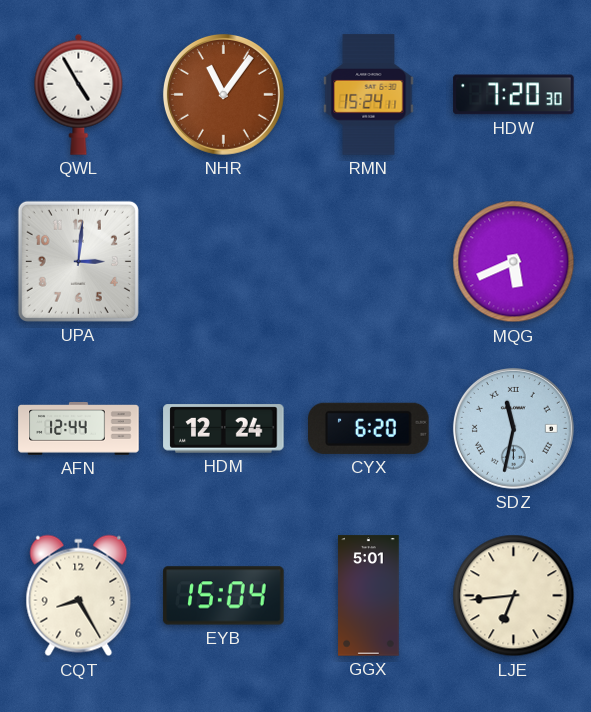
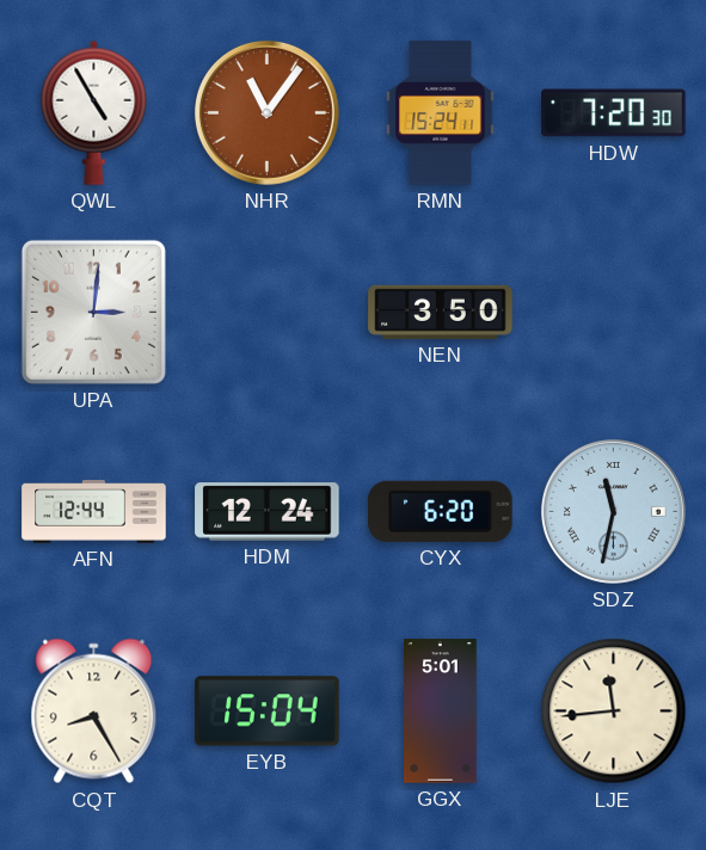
NEN: none -> 3:50 (441, 312)
MQG: 5:41 -> none (514, 262)
LJE: 6:44 -> 11:44 (614, 712)
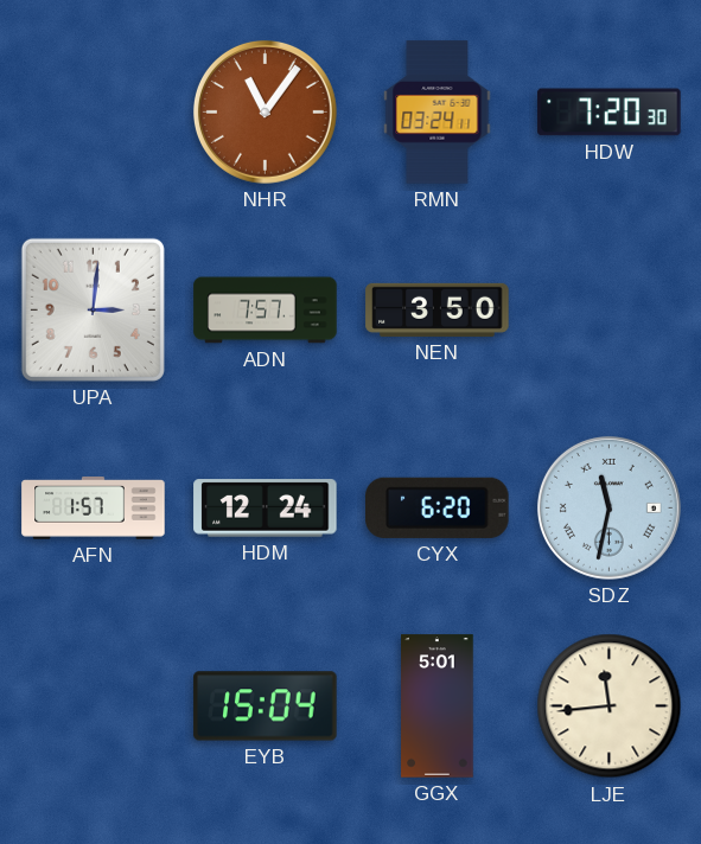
QWL: 4:55 -> none (94, 112)
RMN: 15:24 -> 03:24 (438, 113)
ADN: none -> 7:57 (266, 311)
AFN: 12:44 -> 1:57 (94, 509)
CQT: 8:25 -> none (94, 712)
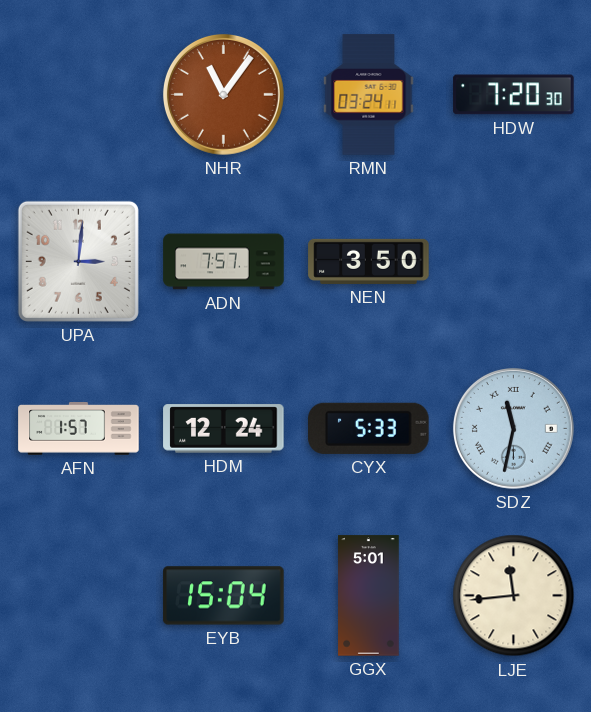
CYX: 6:20 -> 5:33 (369, 428)
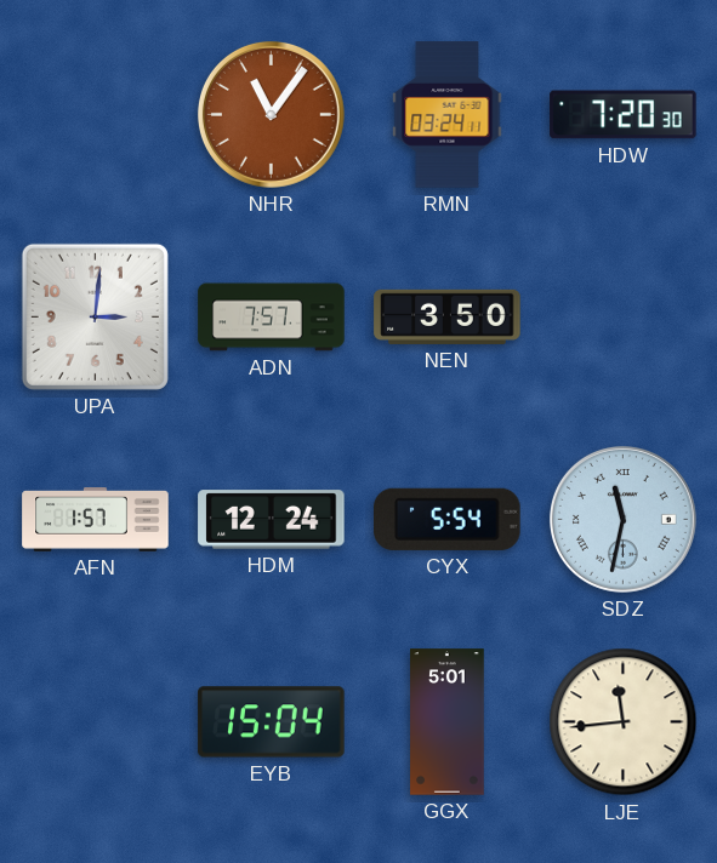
CYX: 5:33 -> 5:54 (448, 519)
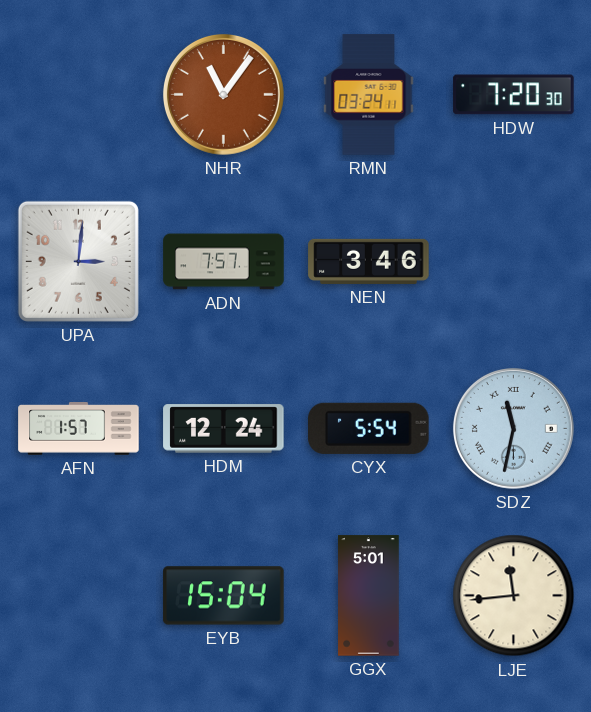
NEN: 3:50 -> 3:46 (369, 261)
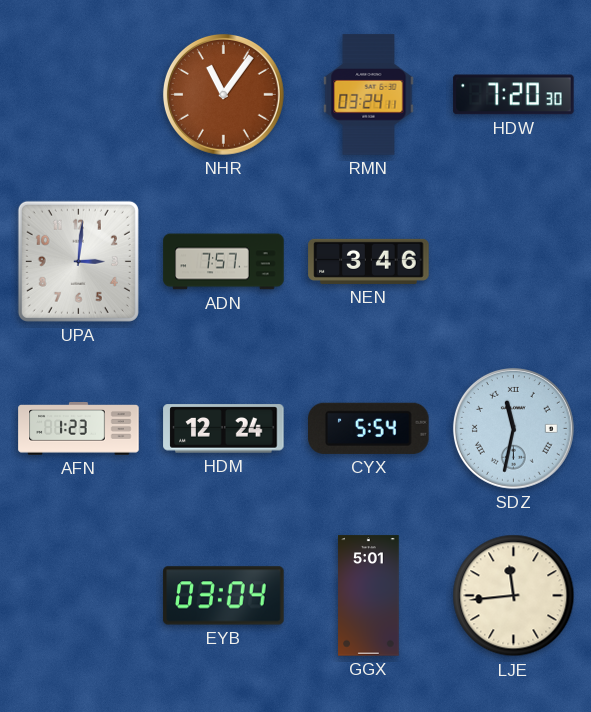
AFN: 1:57 -> 1:23 (79, 429)
EYB: 15:04 -> 03:04 (224, 596)
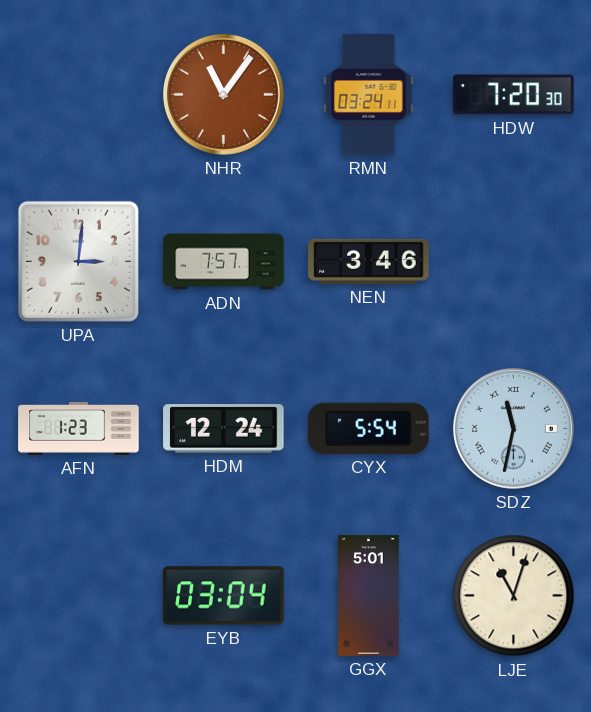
LJE: 11:44 -> 11:03 (514, 596)
